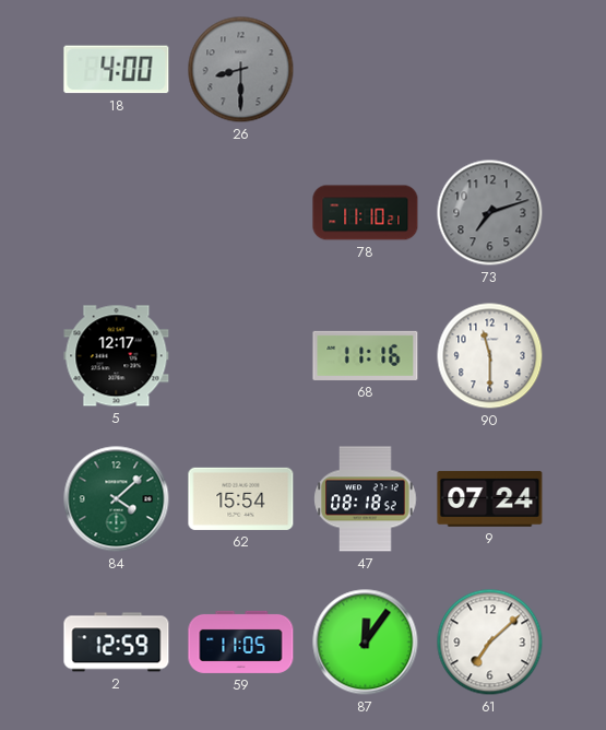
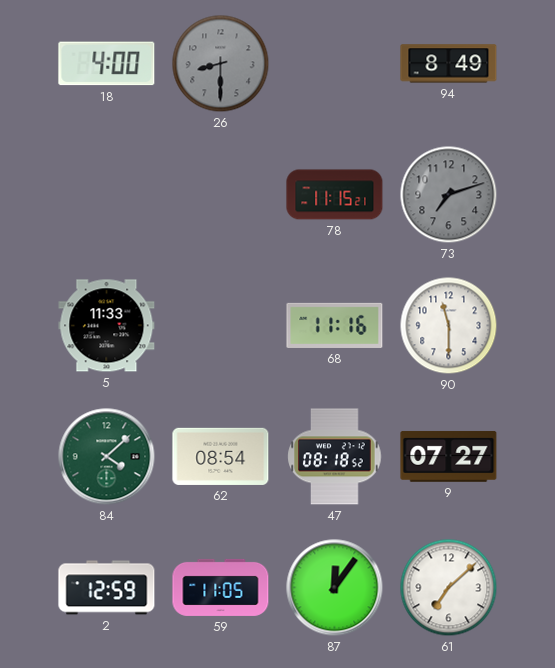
94: none -> 8:49 (449, 64)
78: 11:10 -> 11:15 (335, 195)
5: 12:17 -> 11:33 (107, 326)
62: 15:54 -> 08:54 (221, 456)
9: 07:24 -> 07:27 (449, 456)
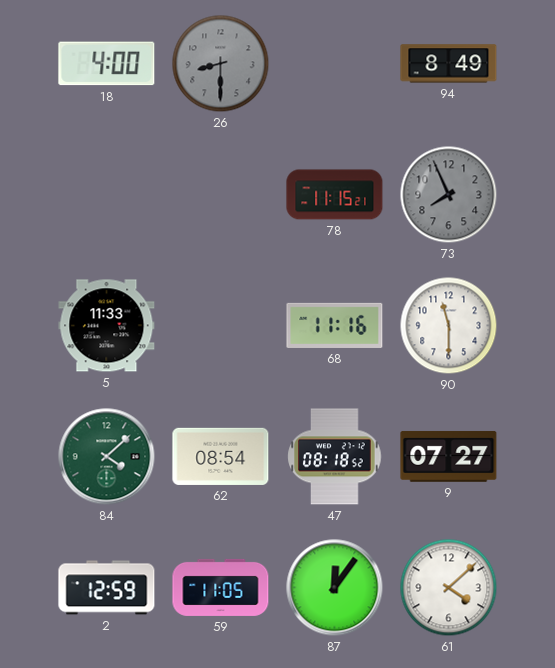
73: 7:12 -> 7:56 (449, 195)
61: 7:08 -> 4:08 (449, 588)
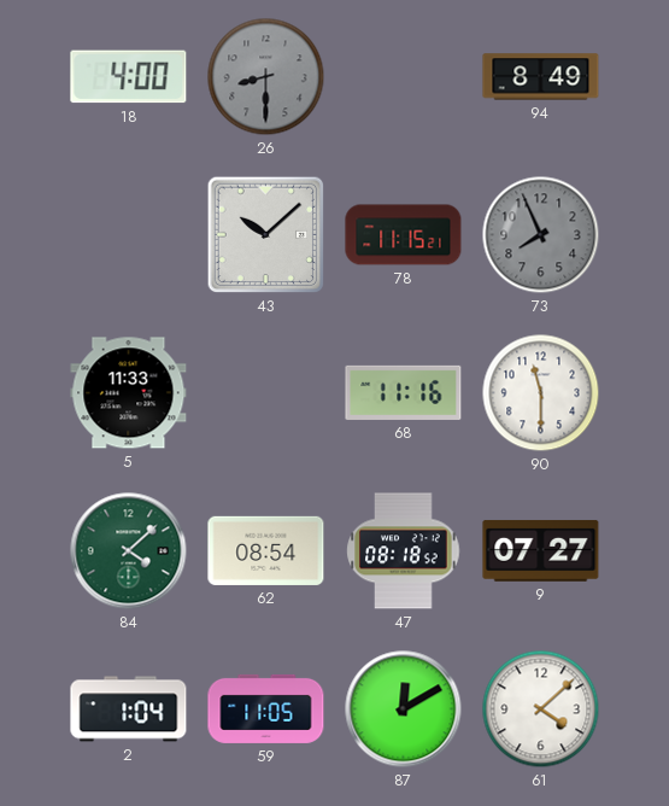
43: none -> 10:08 (266, 235)
2: 12:59 -> 1:04 (129, 709)
87: 12:06 -> 12:10 (404, 709)
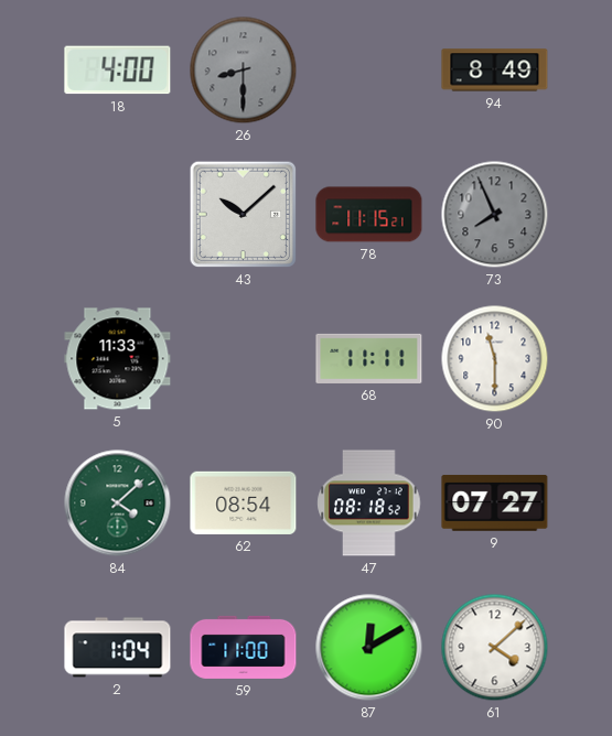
68: 11:16 -> 11:11 (369, 358)
59: 11:05 -> 11:00 (244, 647)
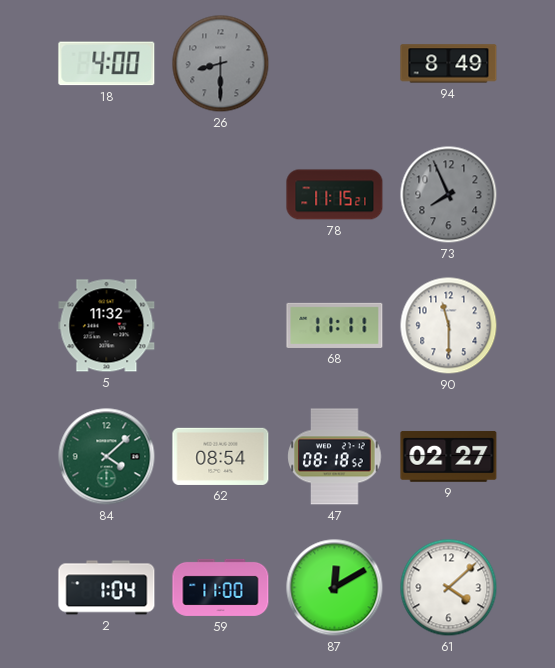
43: 10:08 -> none (244, 215)
5: 11:33 -> 11:32 (107, 326)
9: 07:27 -> 02:27 (449, 456)
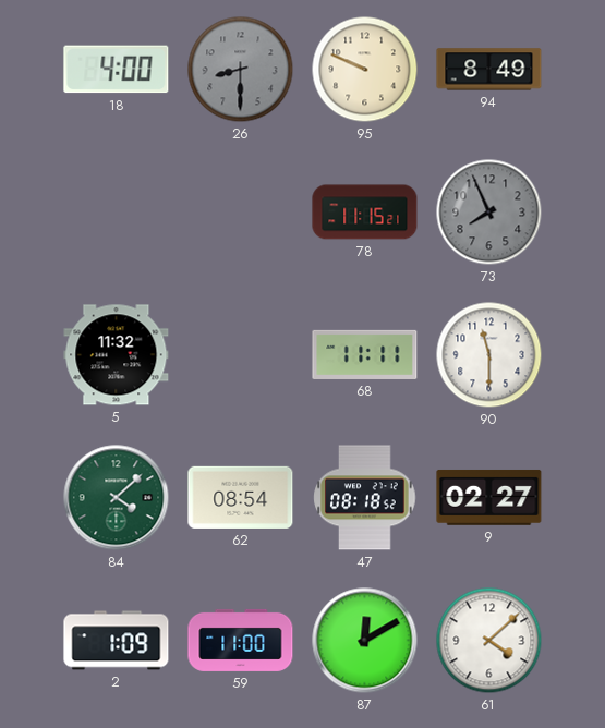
95: none -> 9:49 (365, 70)
2: 1:04 -> 1:09 (117, 641)
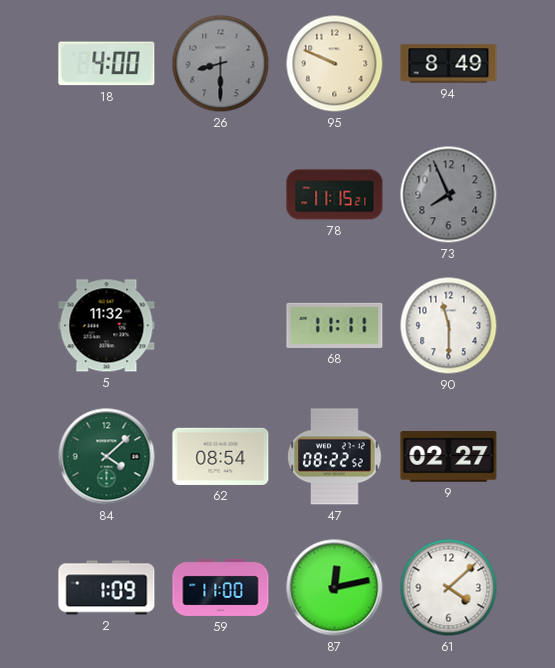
47: 08:18 -> 08:22 (335, 457)
87: 12:10 -> 12:13 (335, 588)
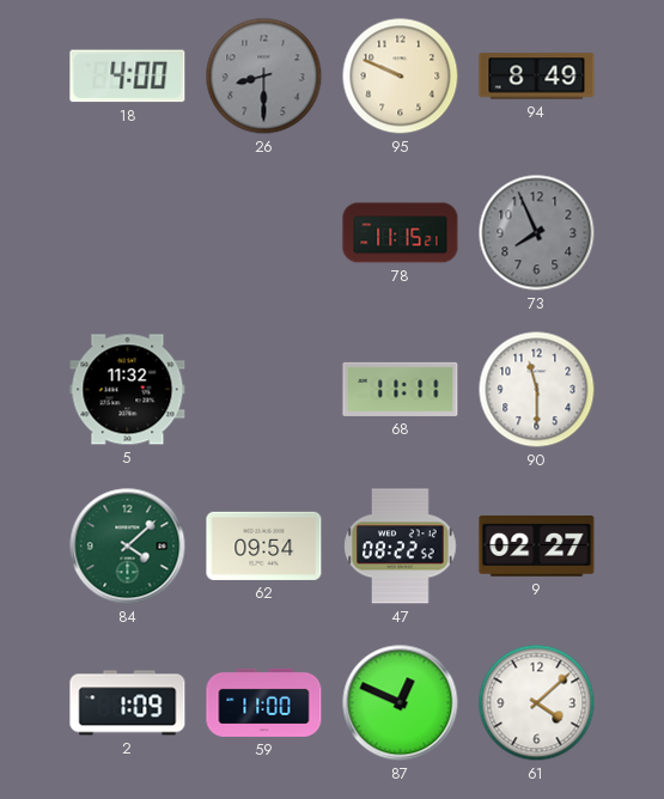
62: 08:54 -> 09:54 (264, 545)
87: 12:13 -> 12:49 (401, 703)
